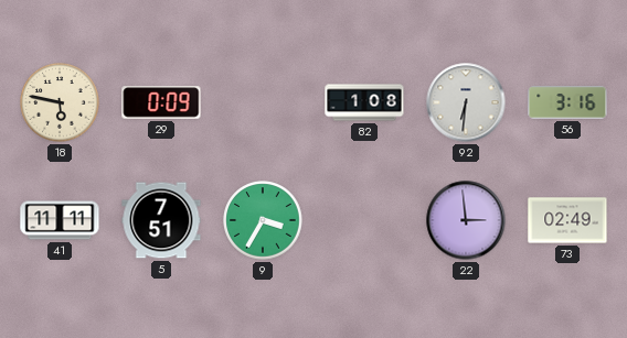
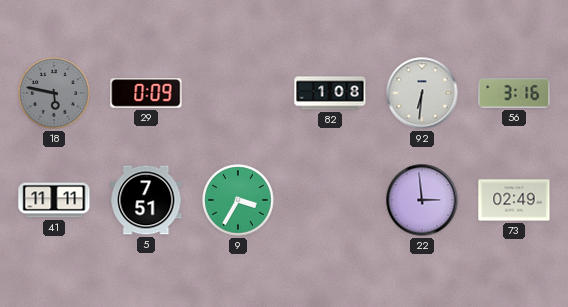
18 dial: cream -> grey (54, 93)
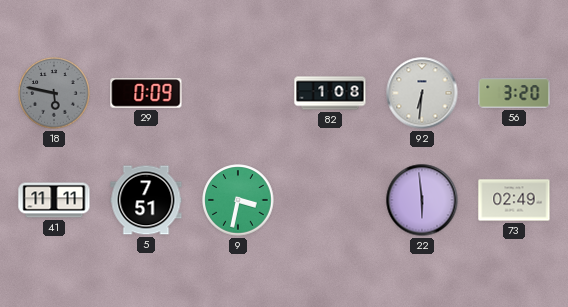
56: 3:16 -> 3:20 (514, 93)
9: 3:35 -> 3:32 (238, 200)
22: 2:59 -> 5:59 (422, 200)
